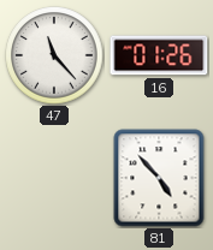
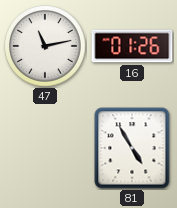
47: 11:23 -> 11:13 (45, 46)
81: 4:53 -> 4:55 (132, 148)
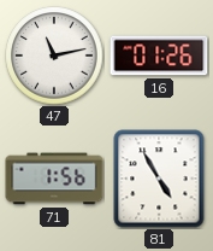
71: none -> 1:56 (54, 179)
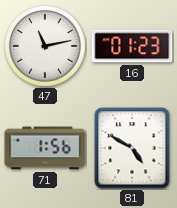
16: 01:26 -> 01:23 (132, 46)
81: 4:55 -> 4:50 (132, 148)
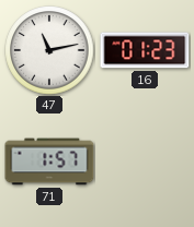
71: 1:56 -> 1:57 (49, 162)
81: 4:50 -> none (132, 148)
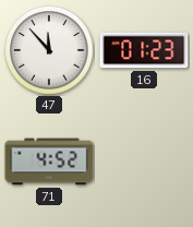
47: 11:13 -> 11:53 (49, 50)
71: 1:57 -> 4:52 (49, 162)
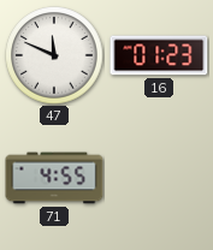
47: 11:53 -> 11:49 (54, 55)
71: 4:52 -> 4:55 (54, 178)
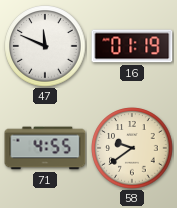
16: 01:23 -> 01:19 (132, 46)
58: none -> 9:39 (132, 148)
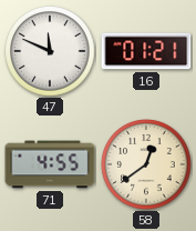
16: 01:19 -> 01:21 (146, 51)
58: 9:39 -> 12:39 (146, 164)
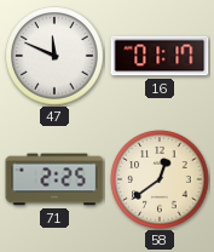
16: 01:21 -> 01:17 (160, 56)
71: 4:55 -> 2:25 (54, 179)
